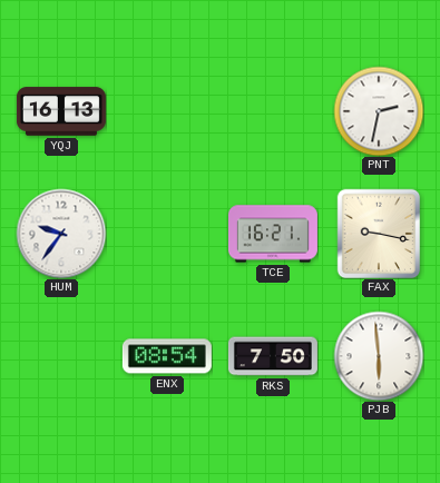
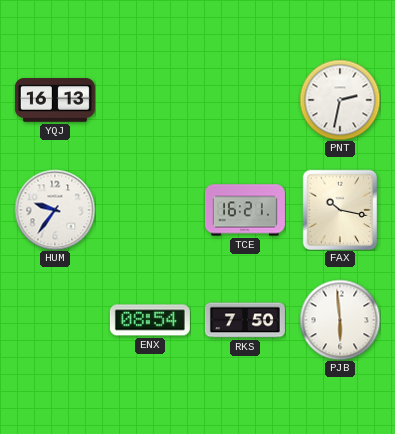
FAX: 9:17 -> 10:17 (340, 210)
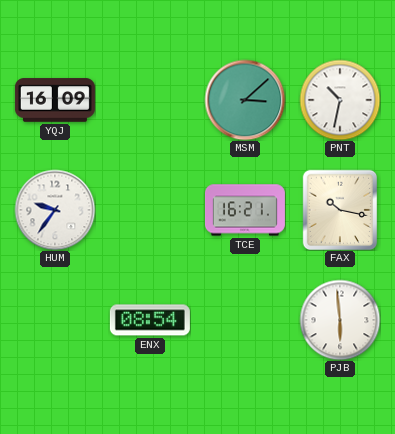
YQJ: 16:13 -> 16:09 (55, 100)
MSM: none -> 3:08 (245, 100)
PNT: 2:32 -> 10:32 (340, 100)
RKS: 7:50 -> none (245, 320)
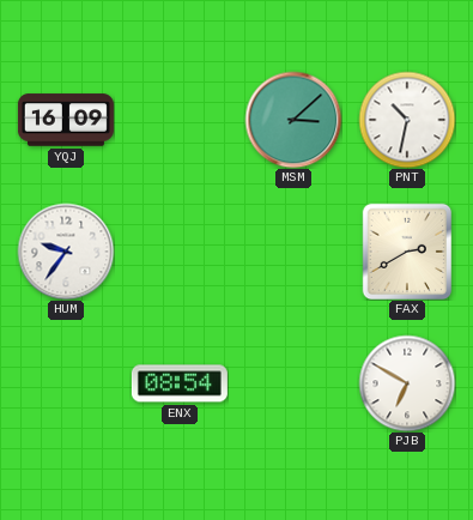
TCE: 16:21 -> none (245, 210)
FAX: 10:17 -> 2:40 (407, 252)
PJB: 5:59 -> 6:50 (407, 383)
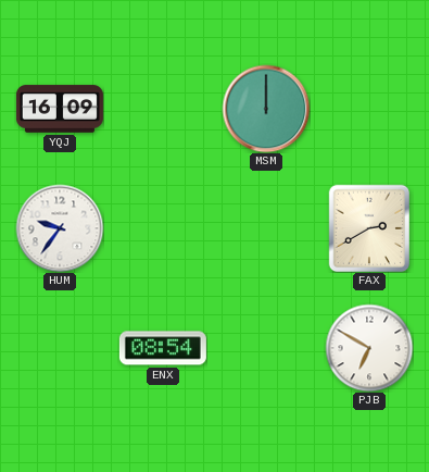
MSM: 3:08 -> 12:00 (266, 109)
PNT: 10:32 -> none (407, 120)
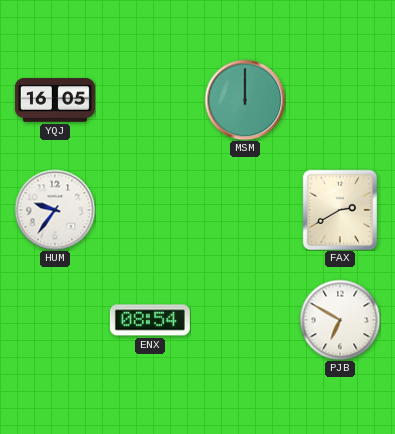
YQJ: 16:09 -> 16:05 (55, 100)
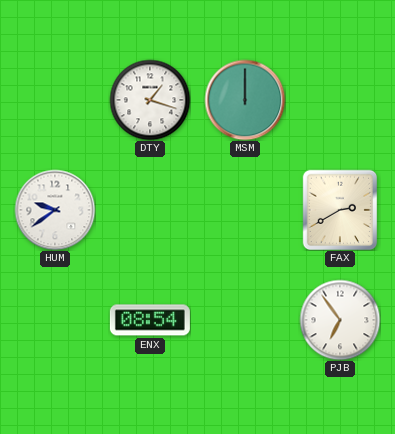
YQJ: 16:05 -> none (55, 100)
DTY: none -> 1:18 (150, 100)
HUM: 9:36 -> 9:39 (55, 210)
PJB: 6:50 -> 6:54 (340, 320)
